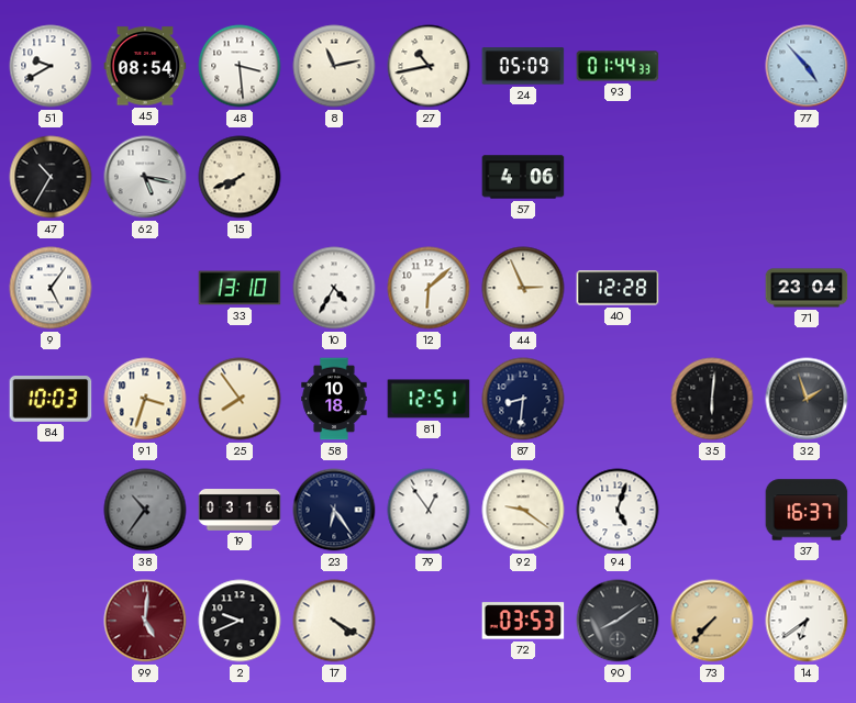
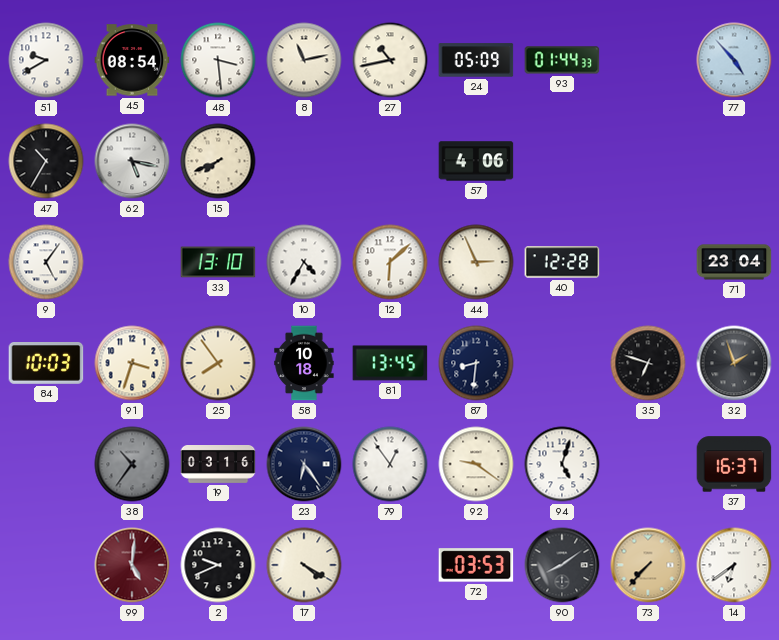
81: 12:51 -> 13:45 (390, 363)
35: 6:01 -> 6:48 (648, 363)
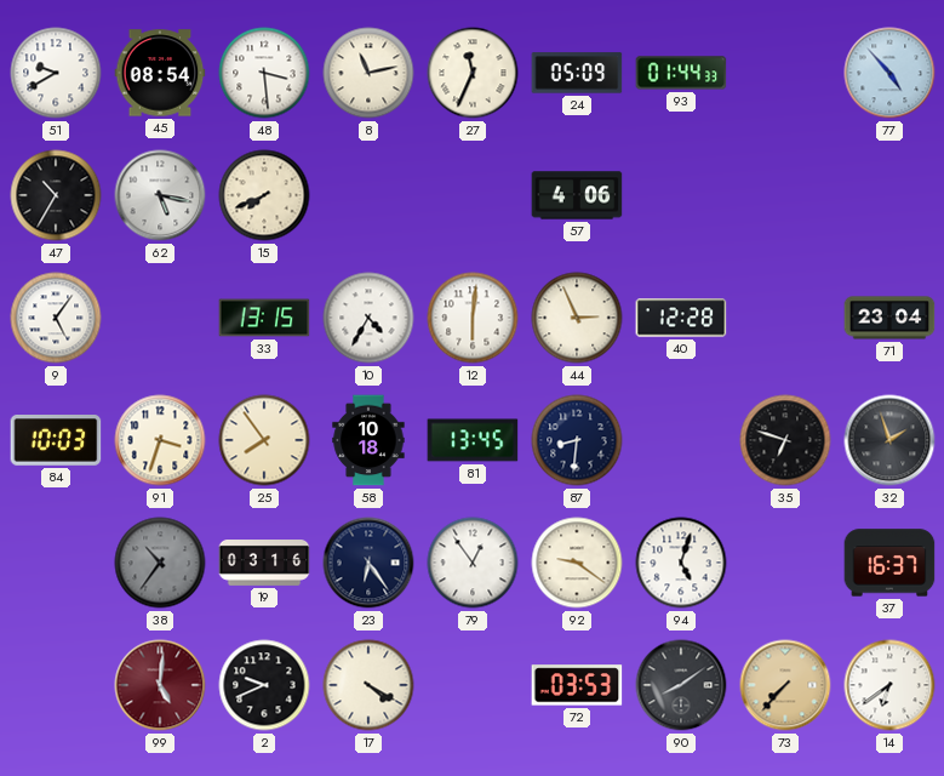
27: 10:43 -> 11:34 (473, 73)
33: 13:10 -> 13:15 (264, 318)
12: 6:08 -> 6:01 (473, 318)
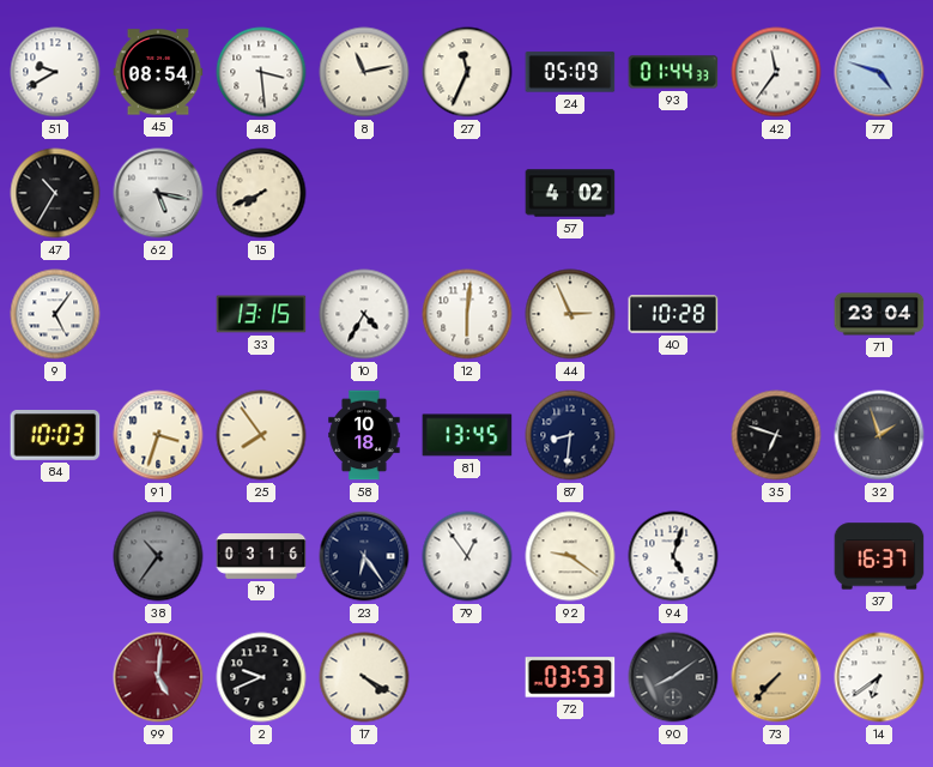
42: none -> 11:36 (776, 72)
77: 4:53 -> 4:48 (879, 72)
57: 4:06 -> 4:02 (570, 193)
40: 12:28 -> 10:28 (673, 314)
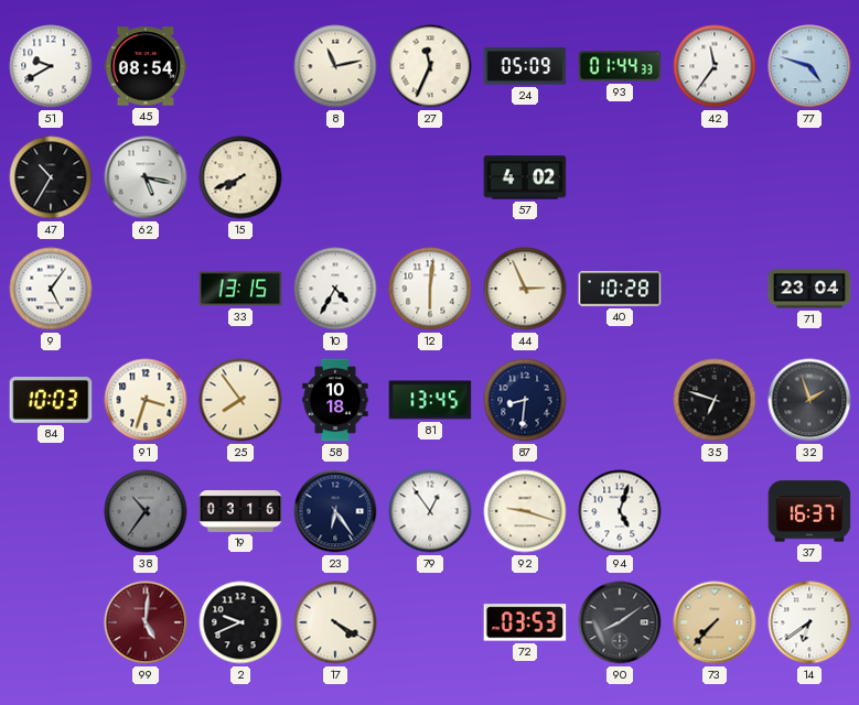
48: 3:29 -> none (261, 72)
92: 9:21 -> 9:18 (525, 511)
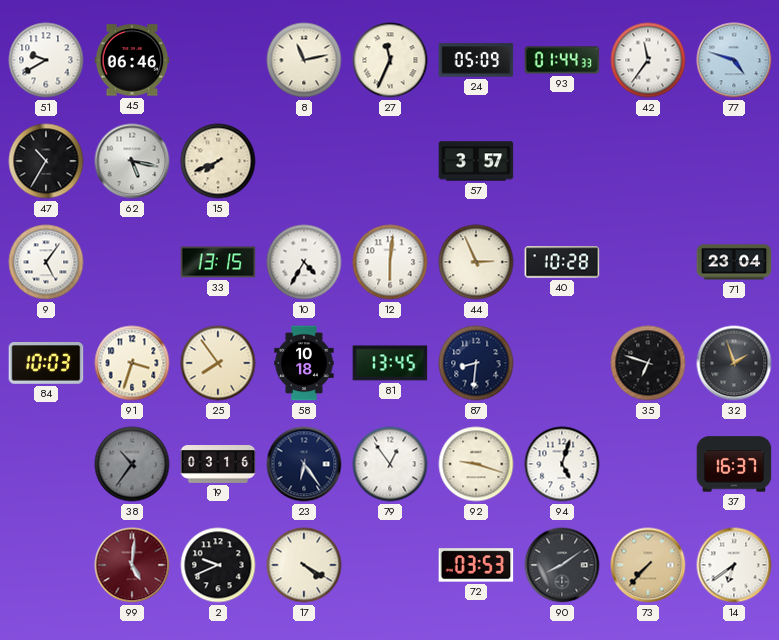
45: 08:54 -> 06:46 (132, 60)
57: 4:02 -> 3:57 (476, 161)
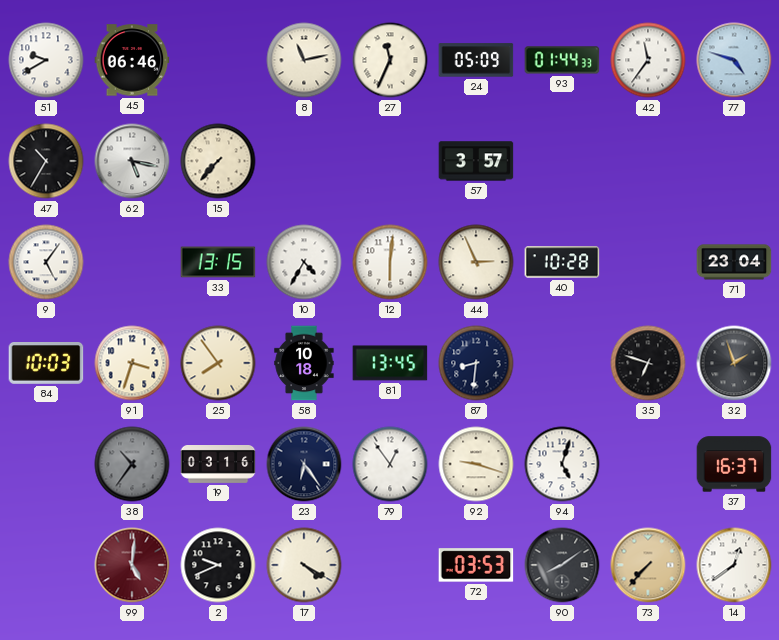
15: 7:41 -> 7:37 (218, 161)
14: 6:39 -> 12:39 (734, 565)
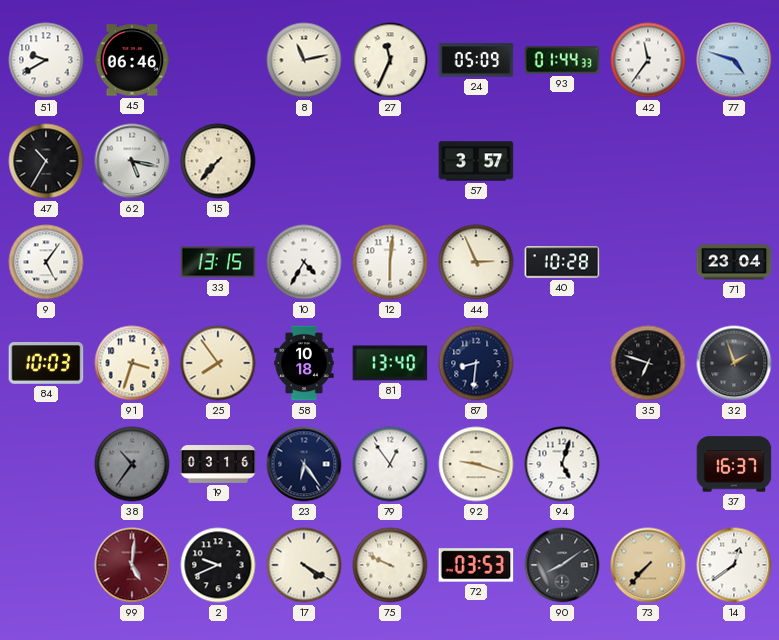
81: 13:45 -> 13:40 (390, 363)
75: none -> 9:49 (390, 565)
